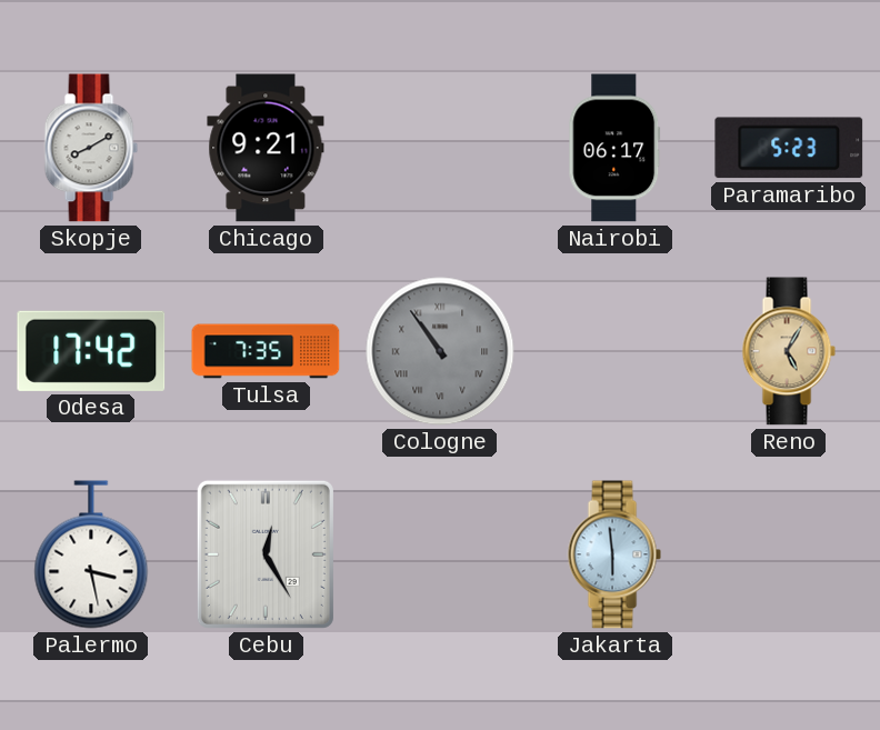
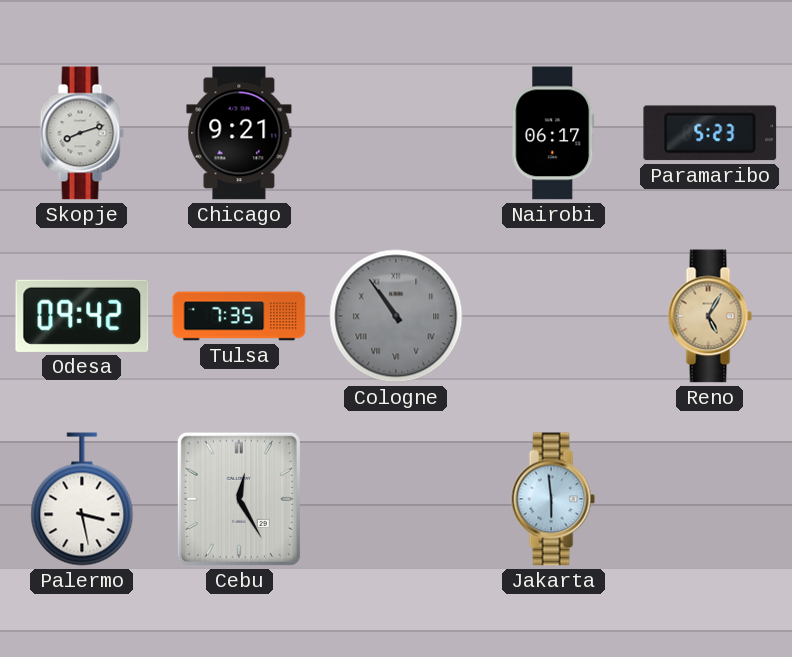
Skopje: 8:10 -> 8:12 (82, 133)
Odesa: 17:42 -> 09:42 (82, 316)
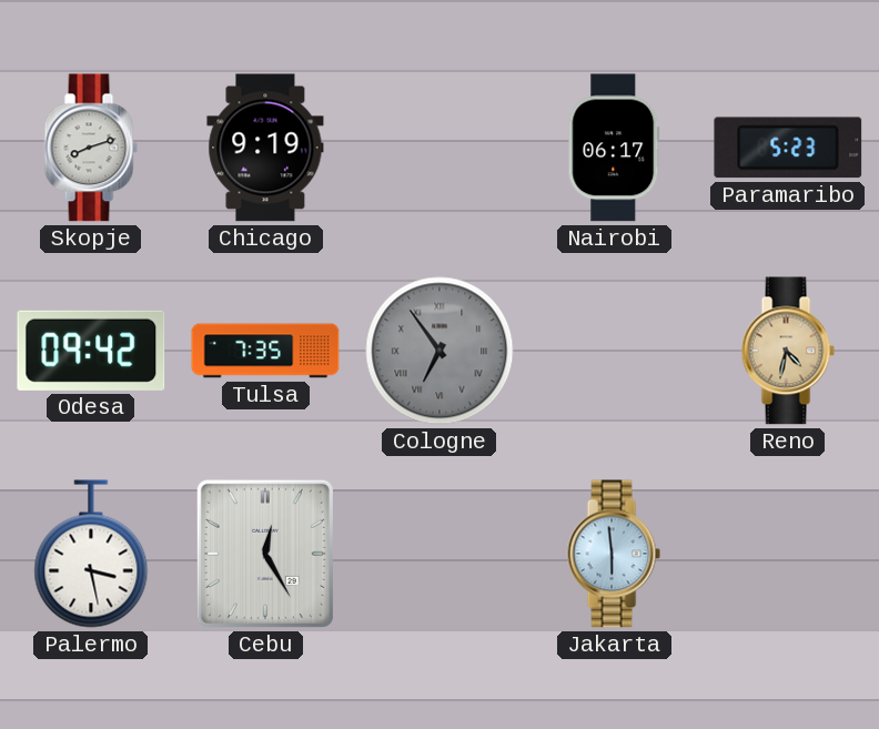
Chicago: 9:21 -> 9:19 (265, 148)
Cologne: 10:54 -> 6:54 (439, 351)
Reno: 5:05 -> 4:32 (788, 351)
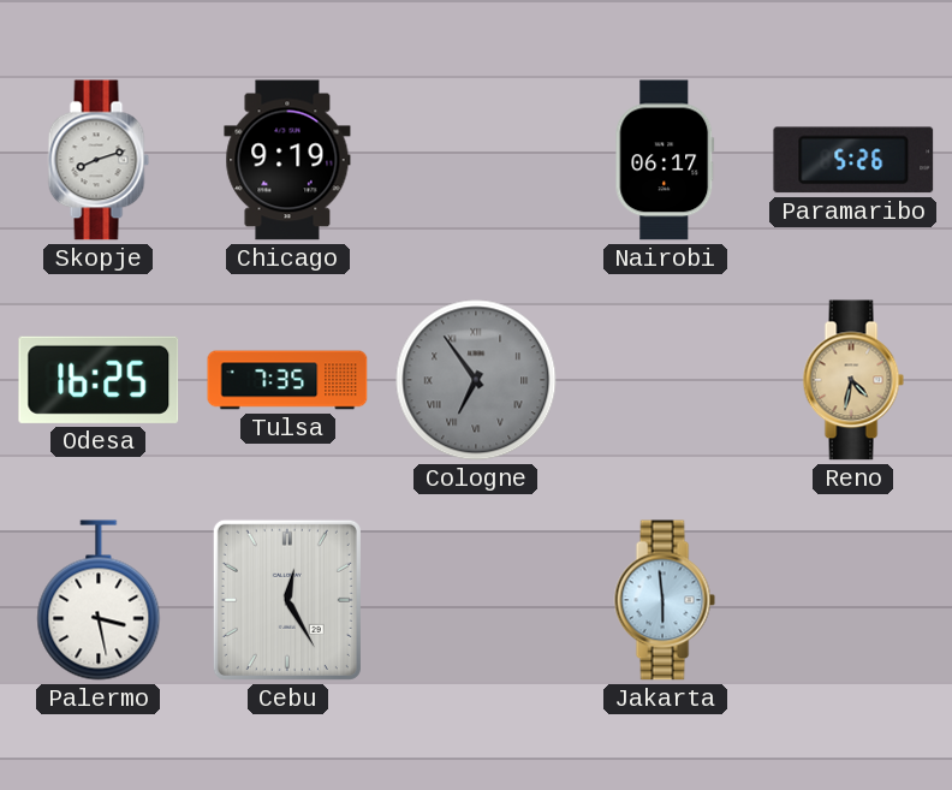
Paramaribo: 5:23 -> 5:26 (853, 160)
Odesa: 09:42 -> 16:25 (99, 380)
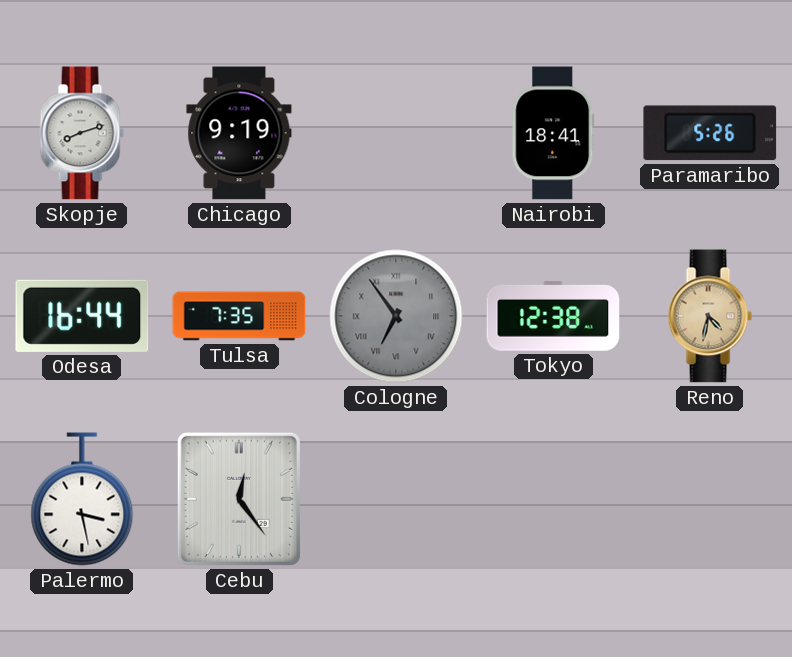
Nairobi: 06:17 -> 18:41 (553, 133)
Odesa: 16:25 -> 16:44 (82, 316)
Tokyo: none -> 12:38 (553, 316)
Cebu: 12:25 -> 12:24 (239, 499)
Jakarta: 5:59 -> none (665, 600)
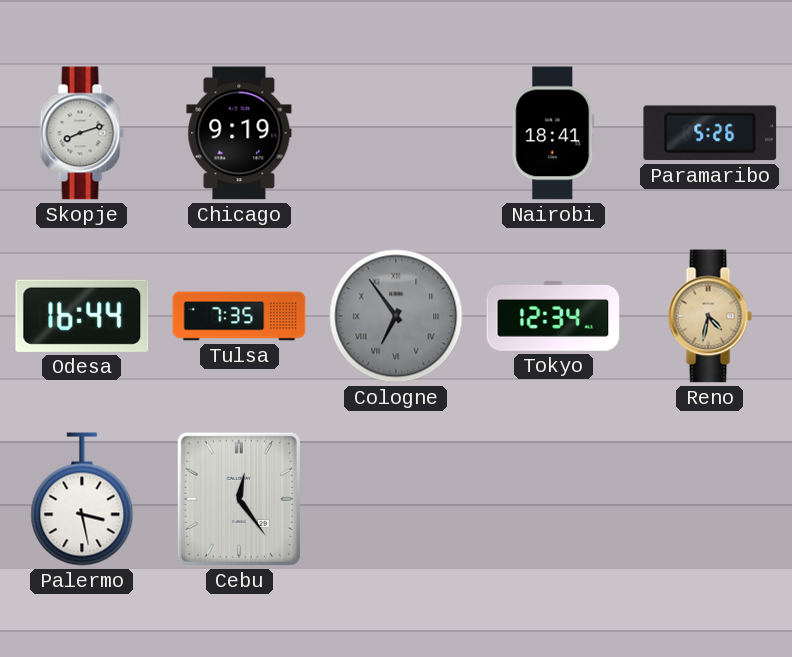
Tokyo: 12:38 -> 12:34 (553, 316)
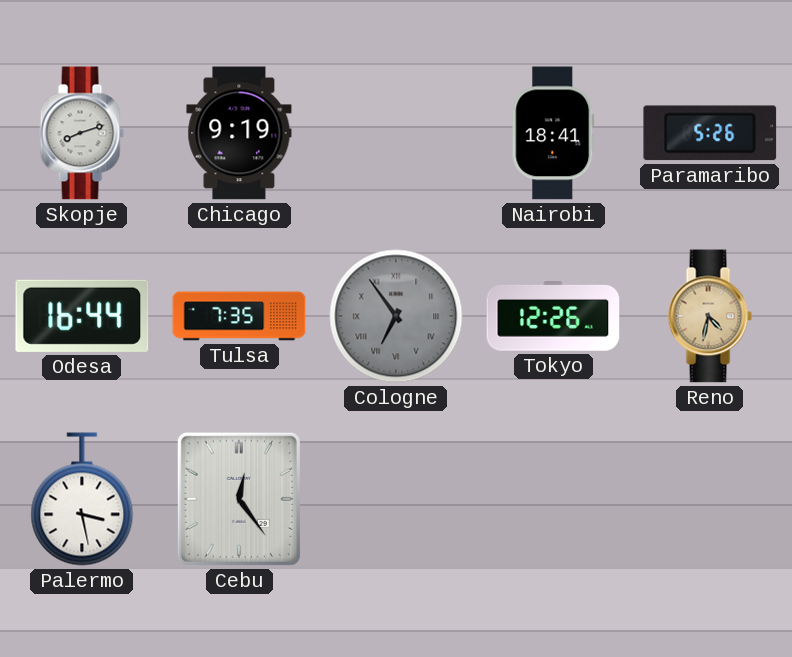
Tokyo: 12:34 -> 12:26 (553, 316)
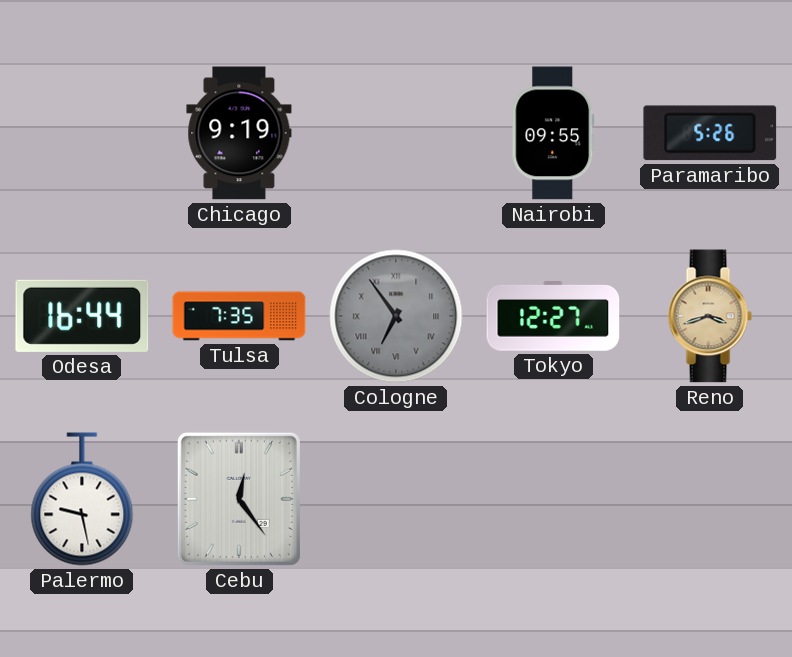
Skopje: 8:12 -> none (82, 133)
Nairobi: 18:41 -> 09:55 (553, 133)
Tokyo: 12:26 -> 12:27 (553, 316)
Reno: 4:32 -> 3:42 (710, 316)
Palermo: 3:28 -> 9:28 (82, 499)
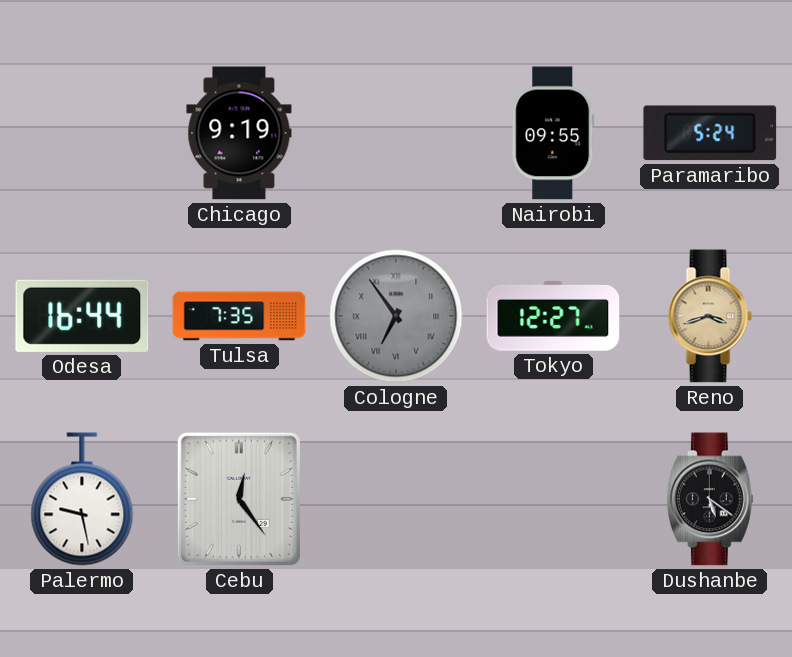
Paramaribo: 5:26 -> 5:24 (710, 133)
Dushanbe: none -> 5:21 (710, 499)
